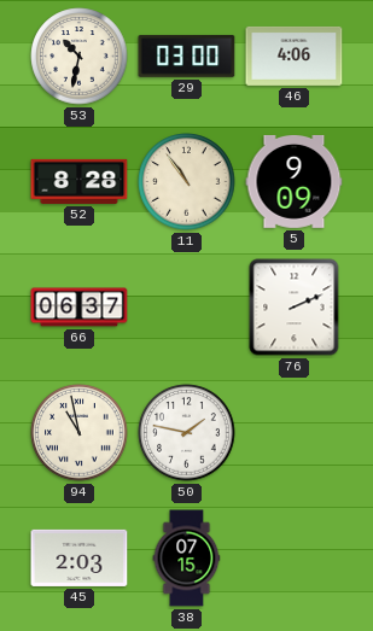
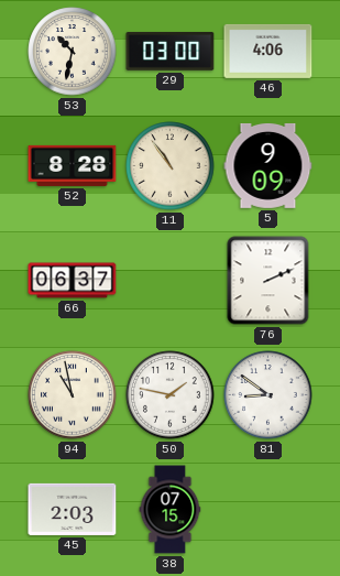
81: none -> 8:51 (268, 395)
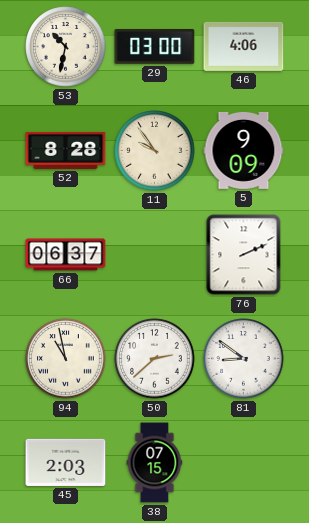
11: 10:54 -> 9:54 (155, 151)
50: 1:47 -> 2:38 (155, 359)
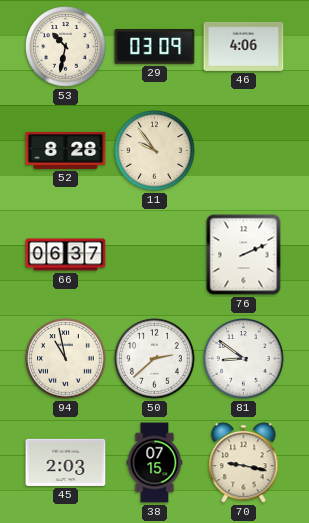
29: 03:00 -> 03:09 (155, 46)
5: 9:09 -> none (244, 150)
70: none -> 9:17 (244, 463)
